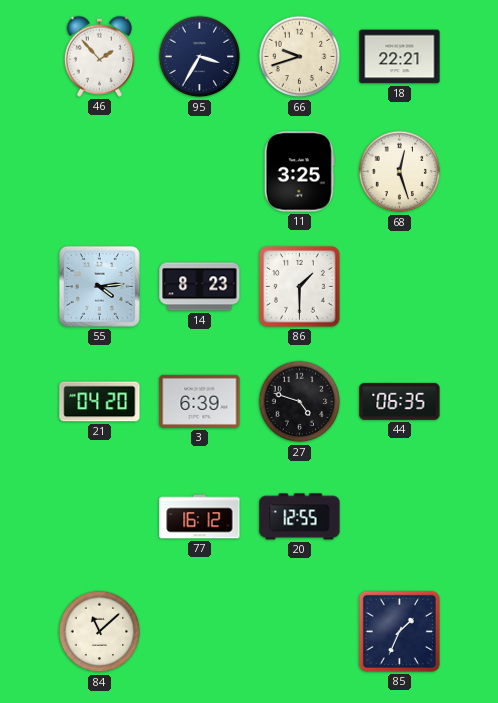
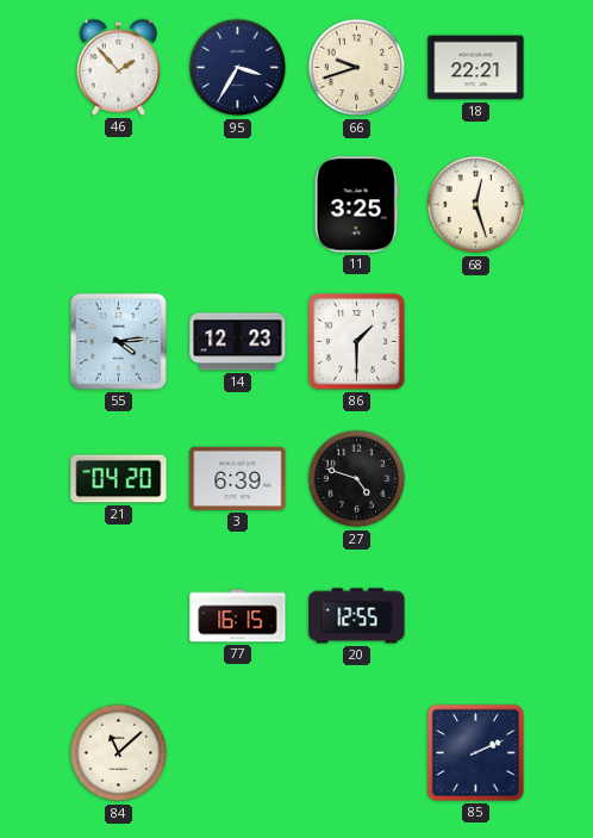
14: 8:23 -> 12:23 (238, 342)
44: 06:35 -> none (400, 401)
77: 16:12 -> 16:15 (238, 616)
85: 1:34 -> 2:11 (475, 752)
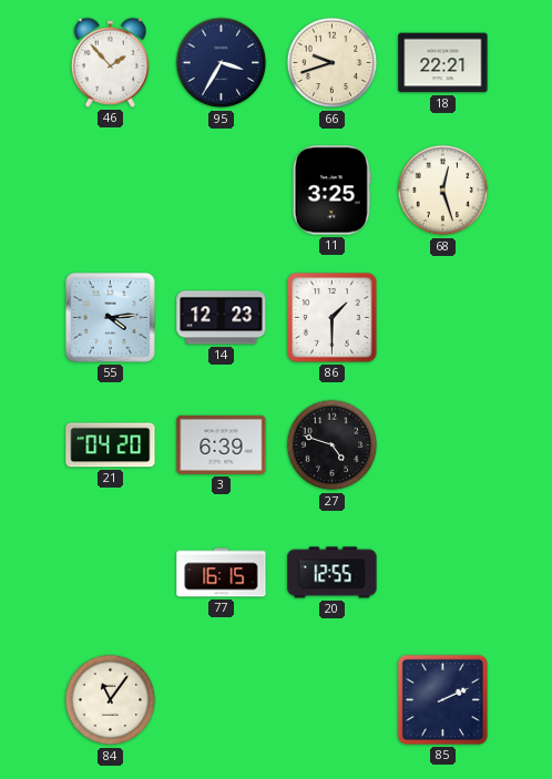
84: 11:08 -> 11:06 (111, 700)
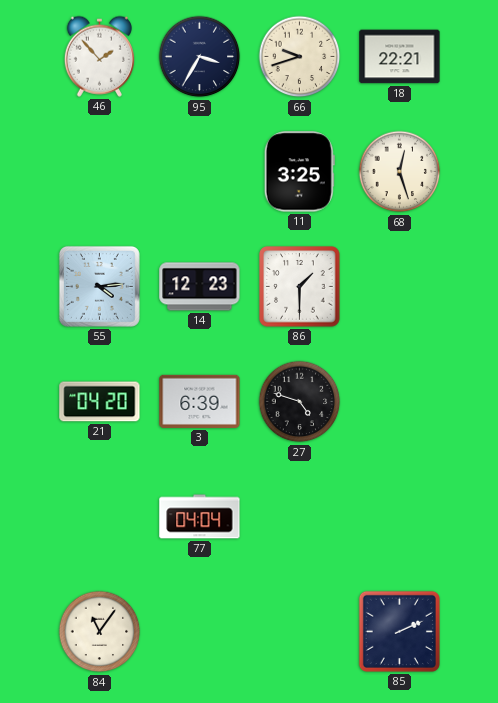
77: 16:15 -> 04:04 (200, 517)
20: 12:55 -> none (333, 573)
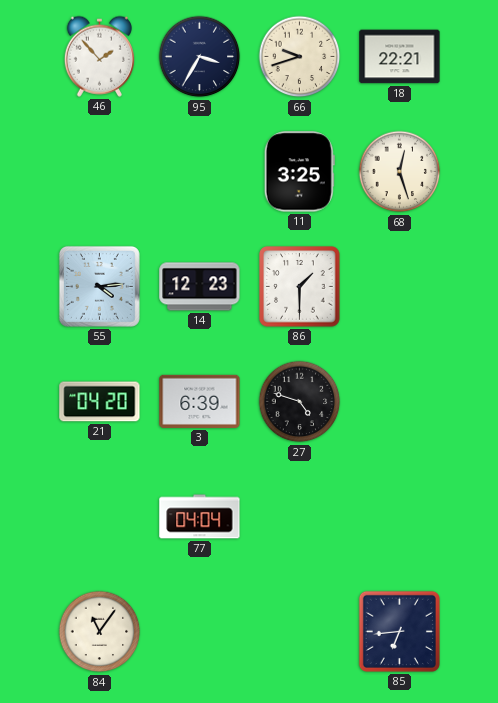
85: 2:11 -> 6:44 (399, 631)
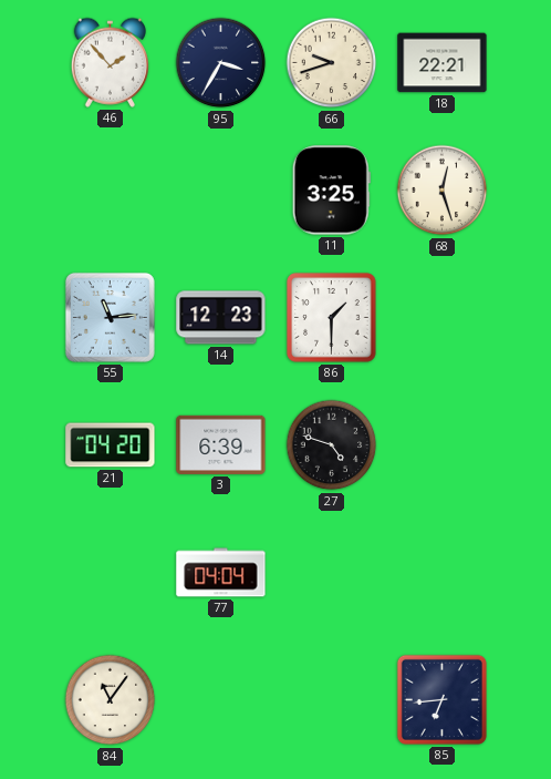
55: 4:14 -> 11:14 (110, 317)
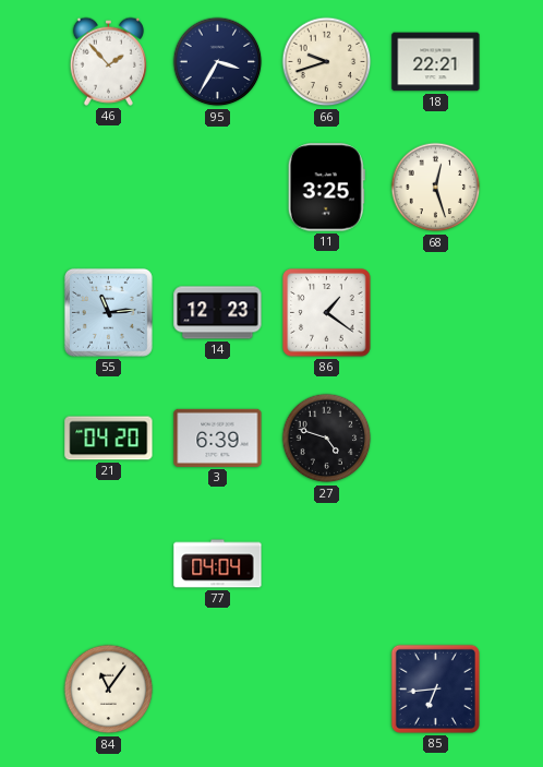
86: 1:30 -> 1:21 (327, 313)
